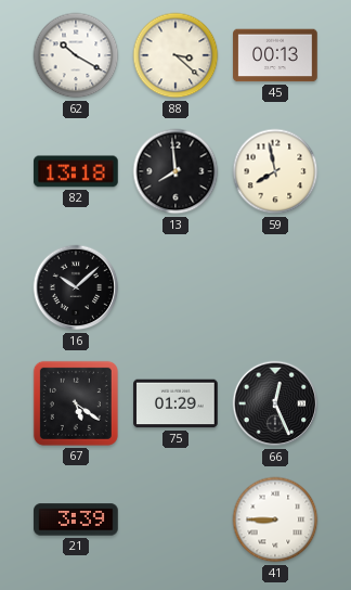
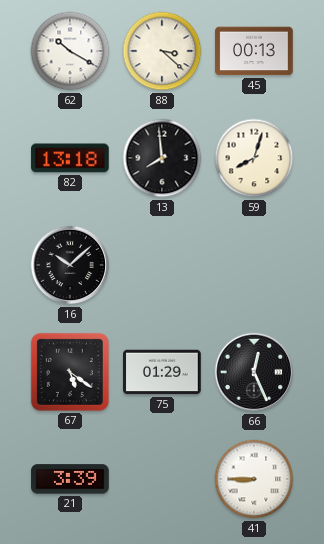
59: 7:58 -> 8:03 (254, 158)
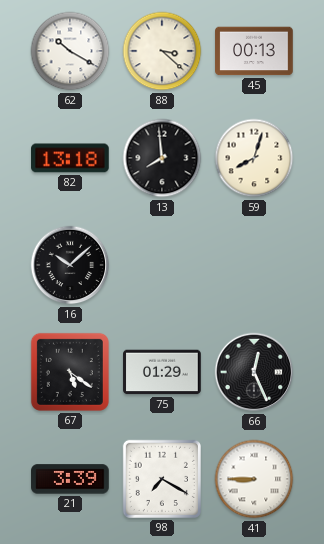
98: none -> 7:20 (162, 479)
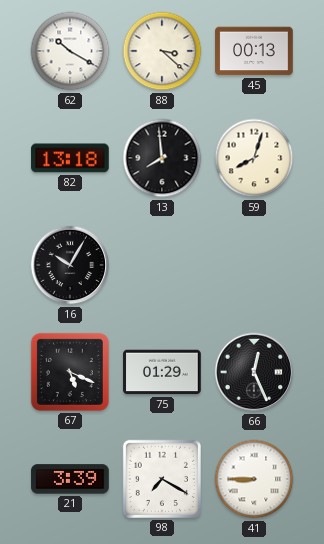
16: 10:08 -> 10:05 (70, 265)
67: 5:21 -> 5:19 (70, 372)
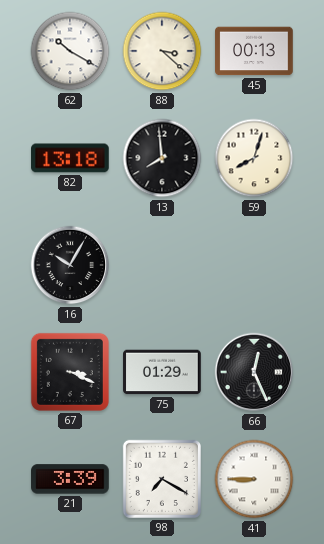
67: 5:19 -> 3:19 (70, 372)
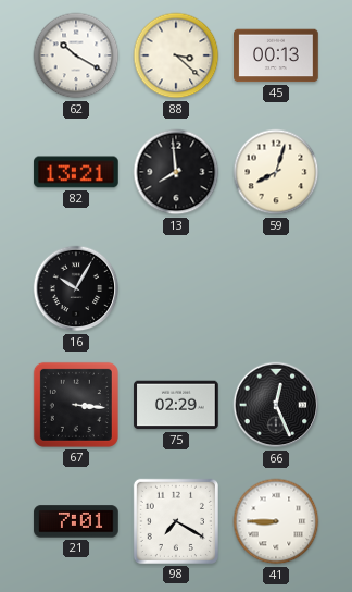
82: 13:18 -> 13:21 (76, 172)
67: 3:19 -> 3:16 (76, 405)
75: 01:29 -> 02:29 (176, 405)
21: 3:39 -> 7:01 (76, 521)
